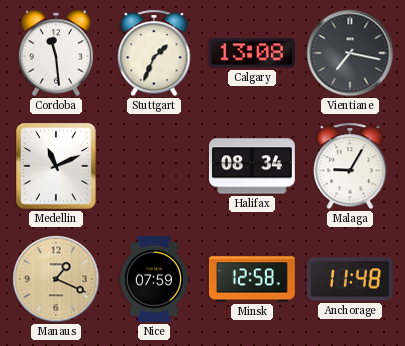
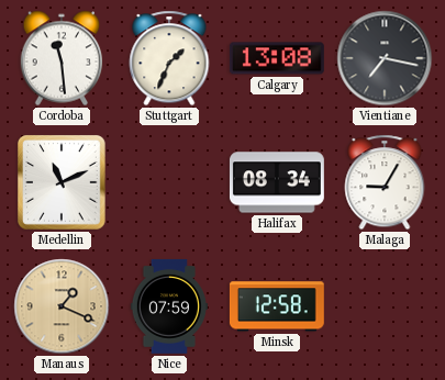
Anchorage: 11:48 -> none (350, 279)
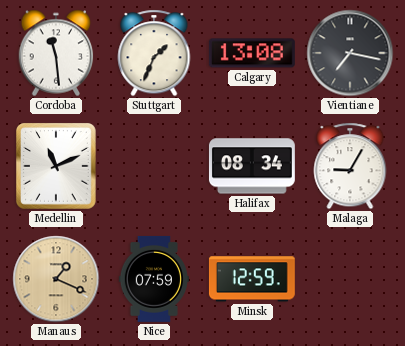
Minsk: 12:58 -> 12:59 (252, 279)
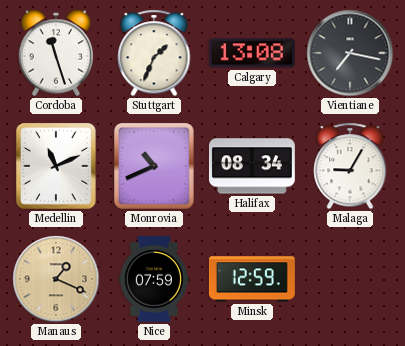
Cordoba: 11:29 -> 11:27 (56, 53)
Monrovia: none -> 10:41 (155, 167)
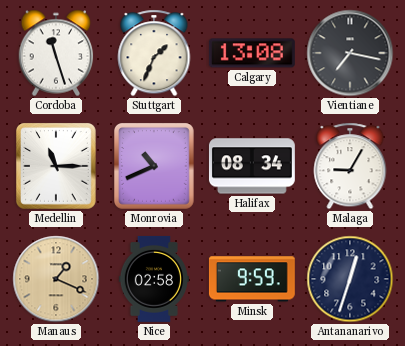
Medellin: 11:11 -> 11:15 (57, 167)
Nice: 07:59 -> 02:58 (154, 279)
Minsk: 12:59 -> 9:59 (252, 279)
Antananarivo: none -> 12:33 (350, 279)
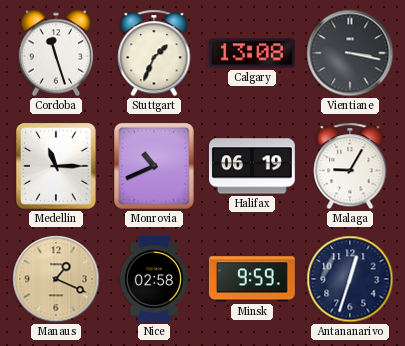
Vientiane: 7:17 -> 3:17 (350, 53)
Halifax: 08:34 -> 06:19 (252, 166)
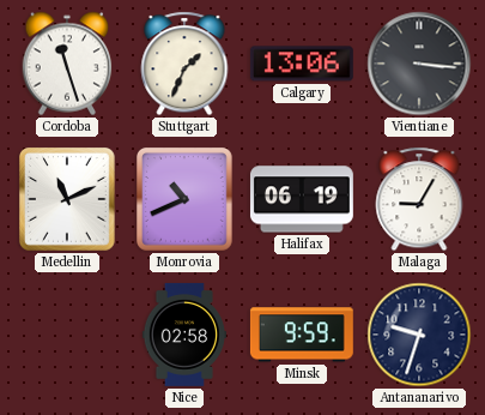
Calgary: 13:08 -> 13:06 (302, 64)
Vientiane: 3:17 -> 3:16 (419, 64)
Medellin: 11:15 -> 11:11 (68, 200)
Manaus: 1:19 -> none (56, 279)
Antananarivo: 12:33 -> 9:33 (419, 335)
